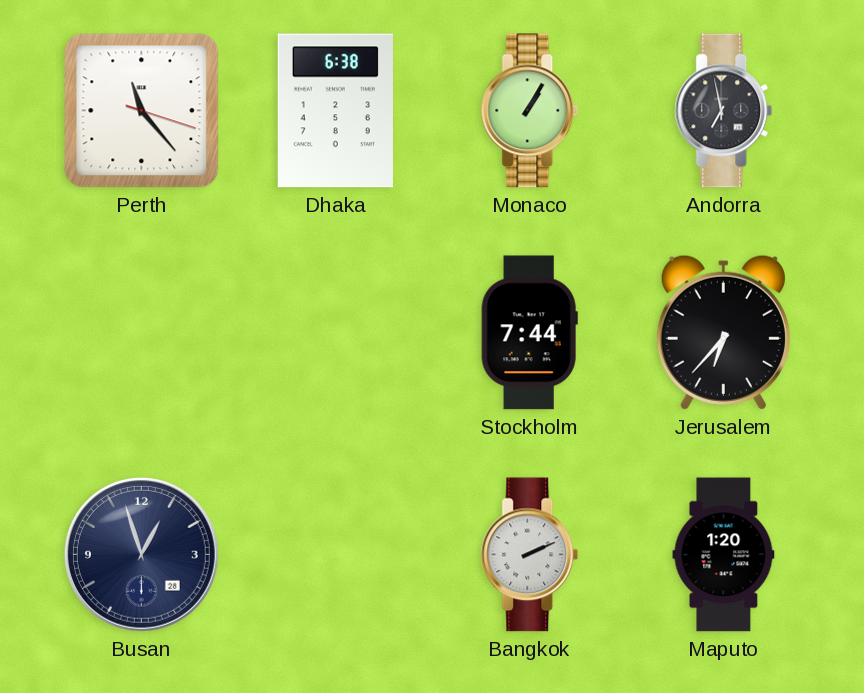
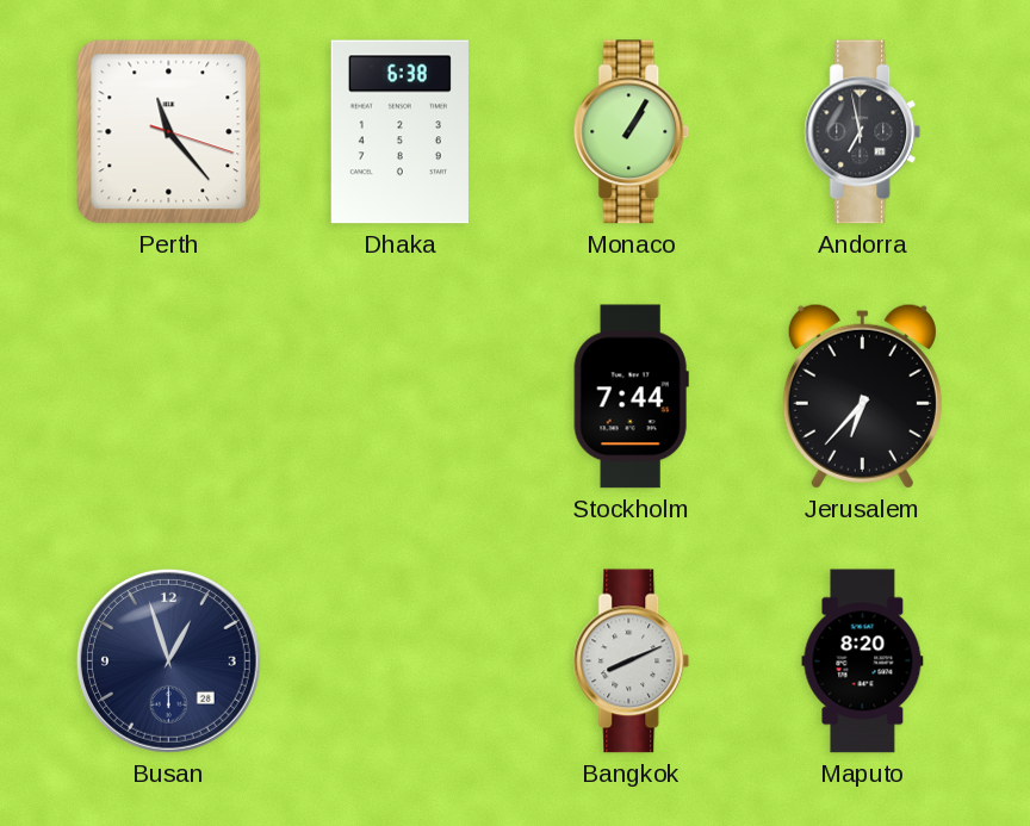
Bangkok: 2:11 -> 8:11 (632, 662)
Maputo: 1:20 -> 8:20 (863, 662)
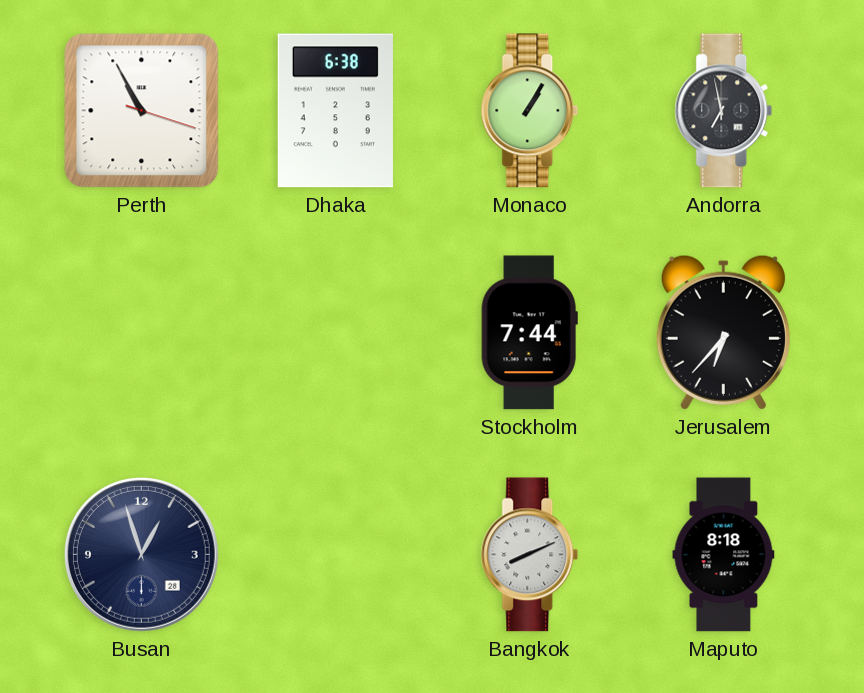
Perth: 11:23 -> 10:55 (142, 111)
Maputo: 8:20 -> 8:18 (724, 555)
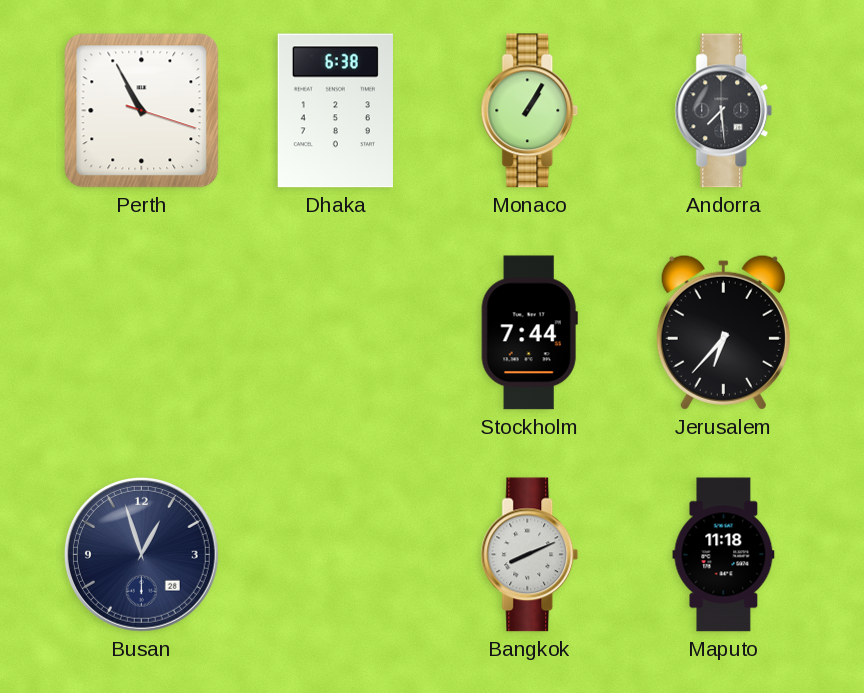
Andorra: 6:58 -> 7:29 (724, 111)
Maputo: 8:18 -> 11:18 (724, 555)
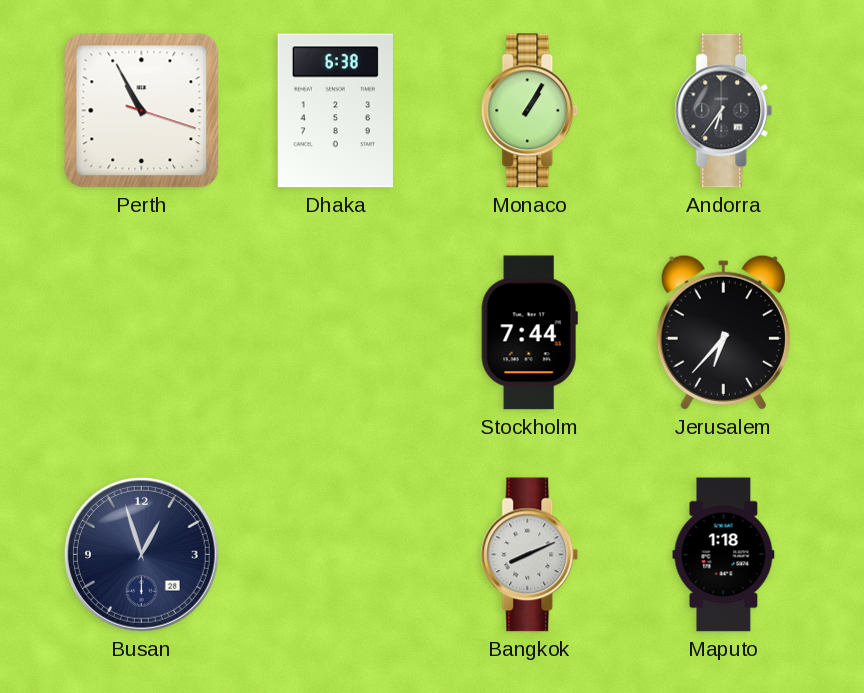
Andorra: 7:29 -> 6:36 (724, 111)
Maputo: 11:18 -> 1:18 (724, 555)
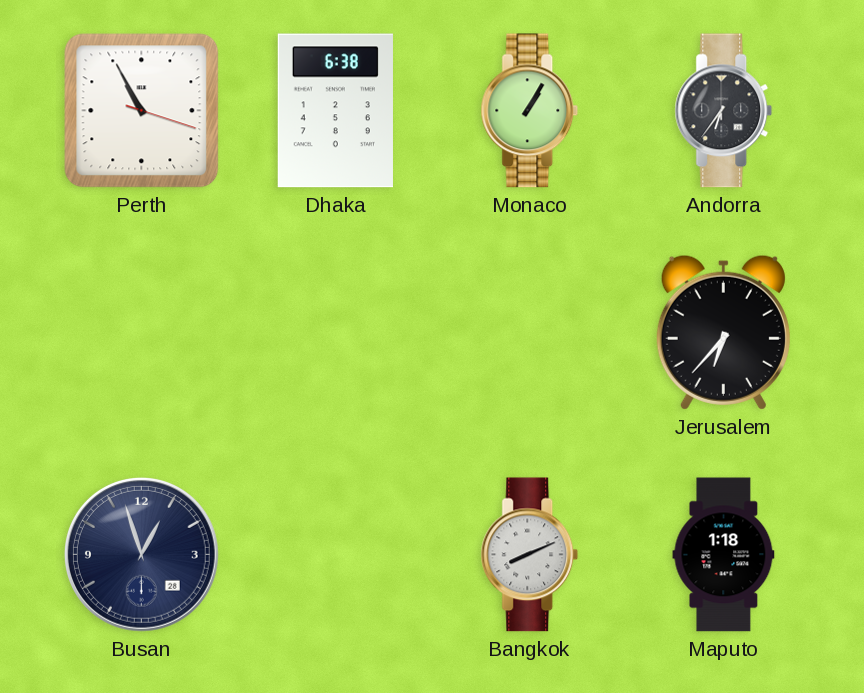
Stockholm: 7:44 -> none (529, 333)
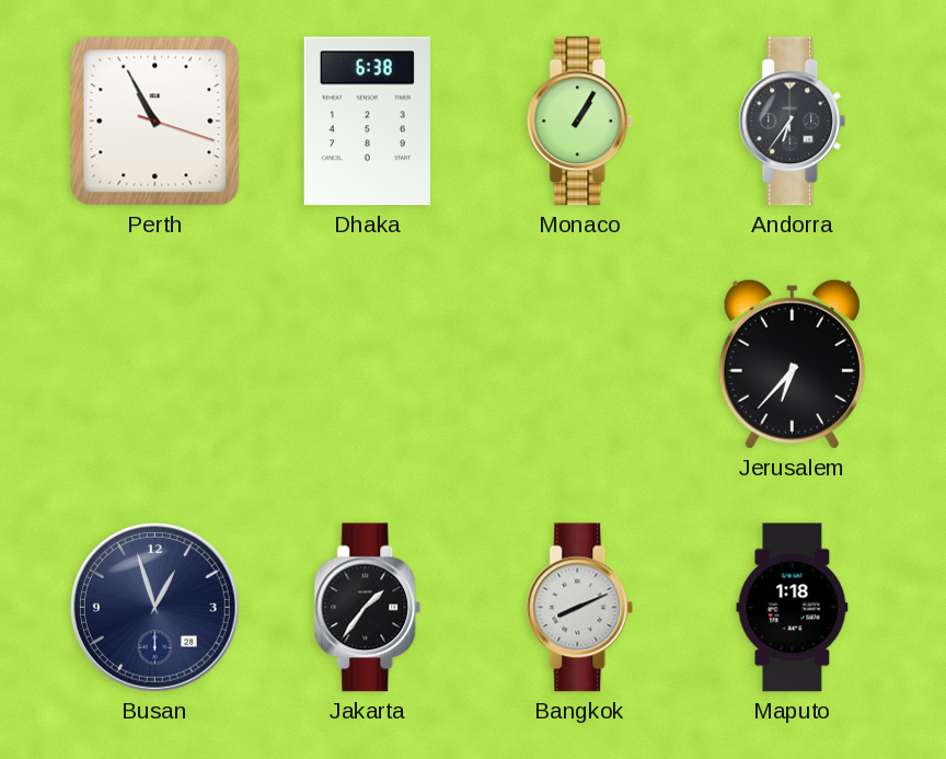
Jakarta: none -> 1:36 (368, 608)
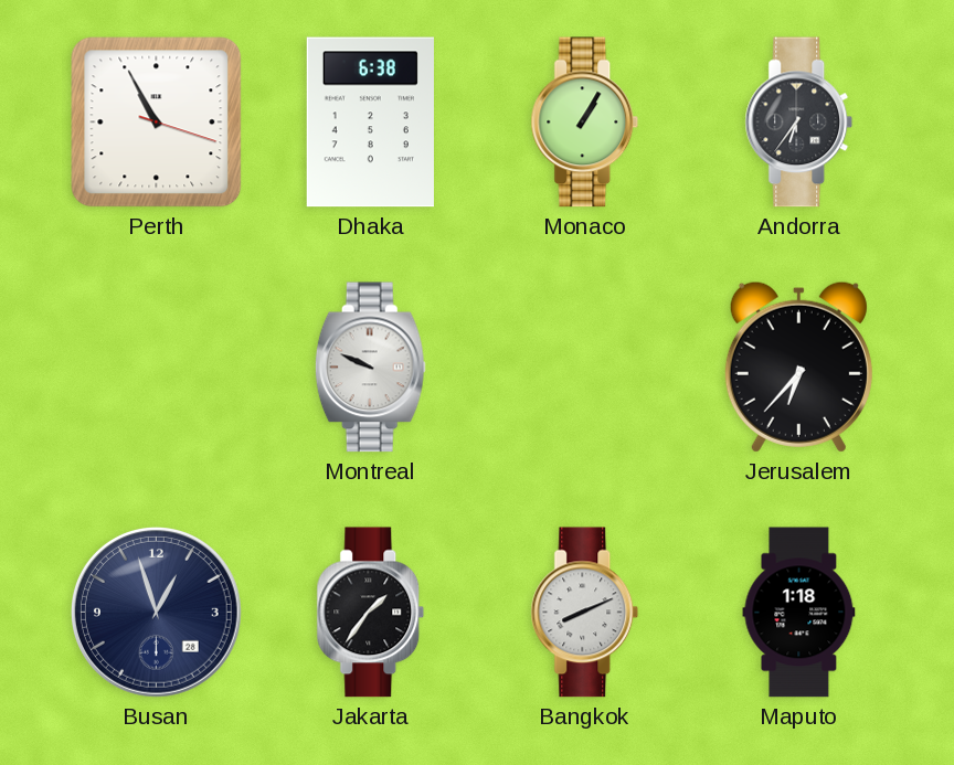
Montreal: none -> 9:49 (370, 368)
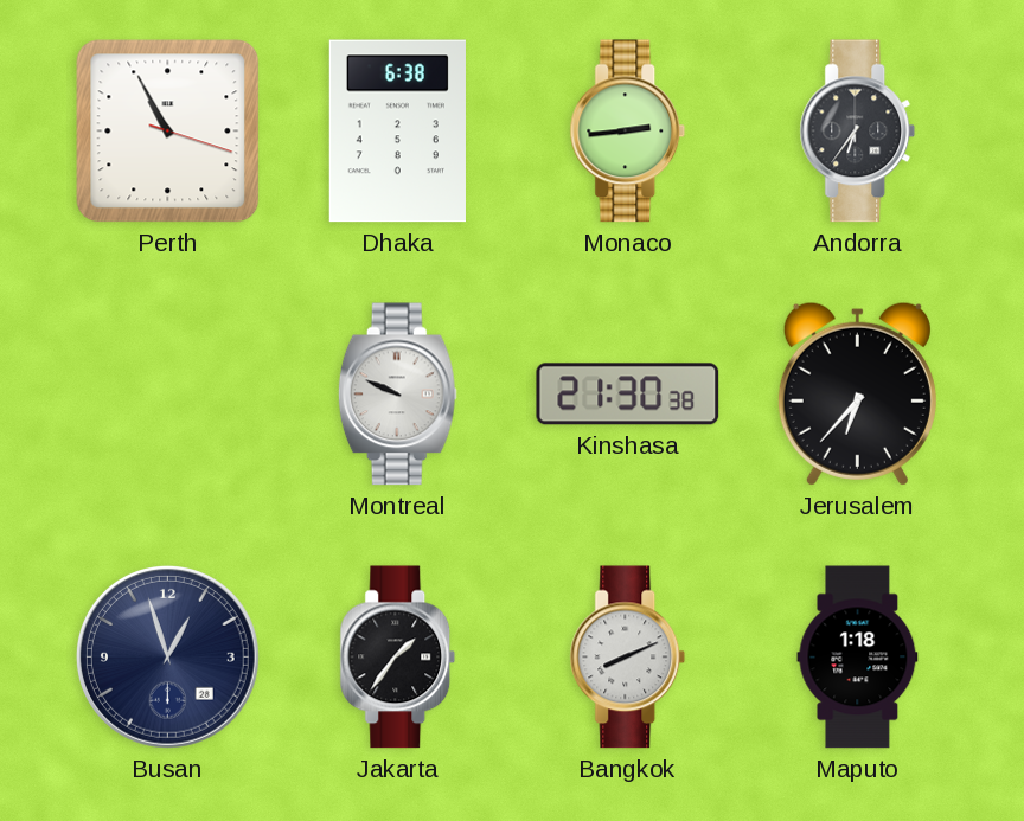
Monaco: 1:05 -> 2:44 (628, 132)
Kinshasa: none -> 21:30 (628, 395)
